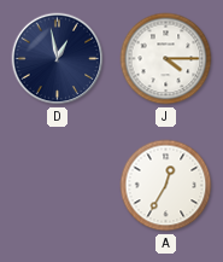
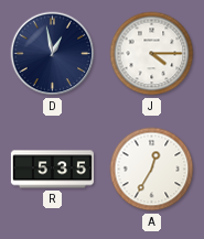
R: none -> 5:35 (52, 170)
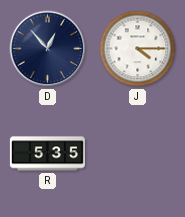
D: 12:58 -> 12:53 (48, 49)
A: 12:35 -> none (152, 170)
